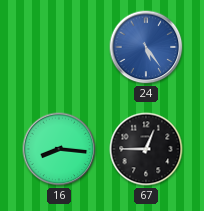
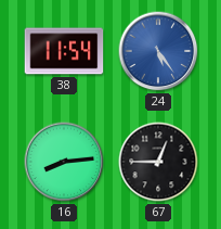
38: none -> 11:54 (64, 51)
16: 8:16 -> 8:14 (64, 162)
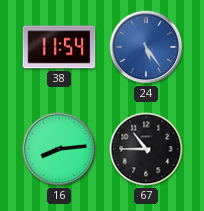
67: 12:45 -> 10:45 (146, 149)
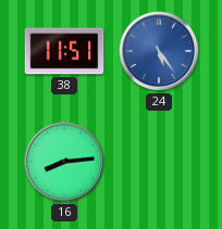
38: 11:54 -> 11:51 (64, 51)
67: 10:45 -> none (146, 149)
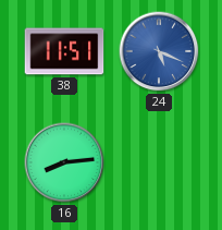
24: 5:24 -> 5:19 (159, 51)
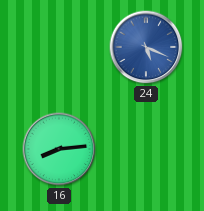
38: 11:51 -> none (64, 51)
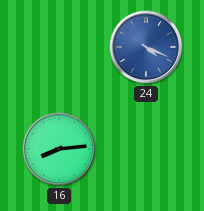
24: 5:19 -> 4:19 (146, 47)
